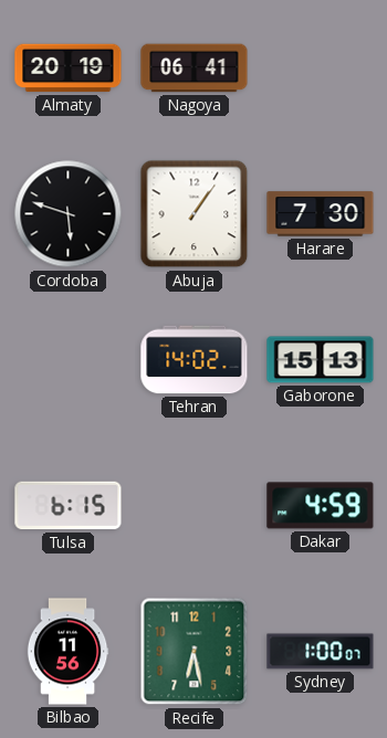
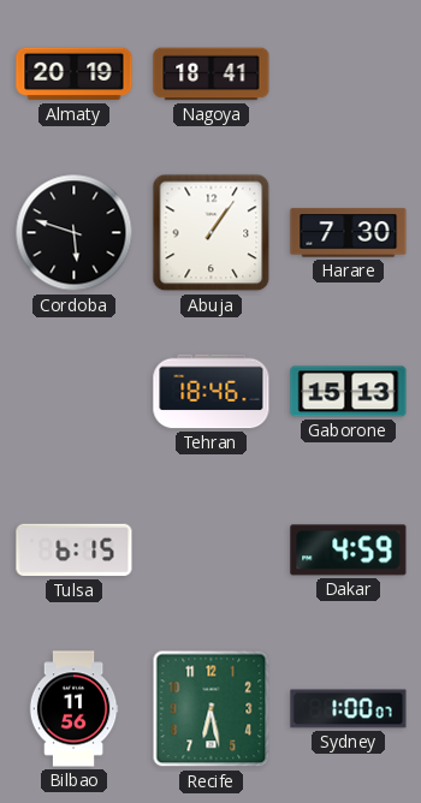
Nagoya: 06:41 -> 18:41 (212, 75)
Tehran: 14:02 -> 18:46 (212, 392)
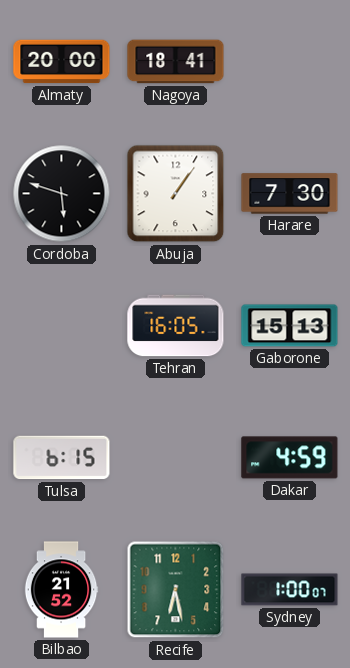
Almaty: 20:19 -> 20:00 (62, 62)
Tehran: 18:46 -> 16:05 (176, 326)
Bilbao: 11:56 -> 21:52 (61, 590)
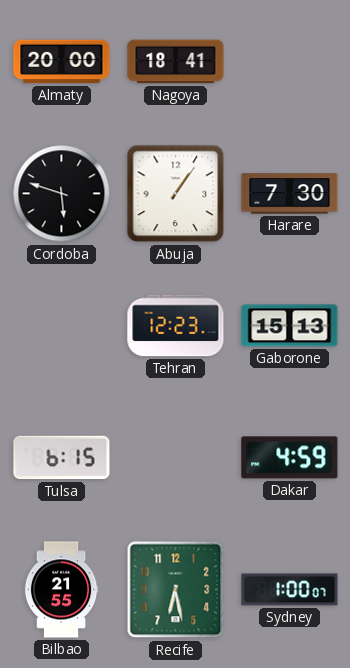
Tehran: 16:05 -> 12:23 (176, 326)
Bilbao: 21:52 -> 21:55 (61, 590)
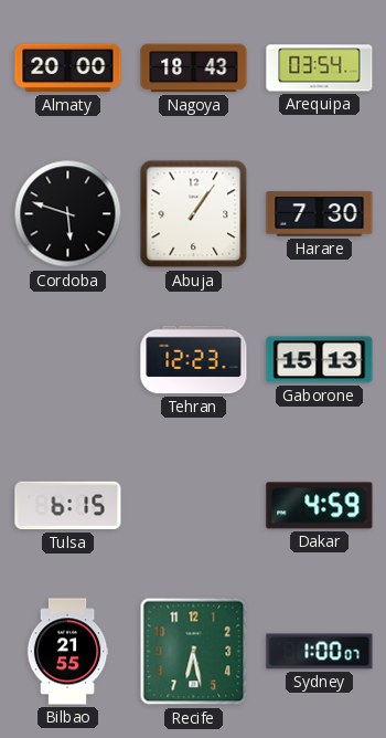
Nagoya: 18:41 -> 18:43 (194, 68)
Arequipa: none -> 03:54 (320, 68)
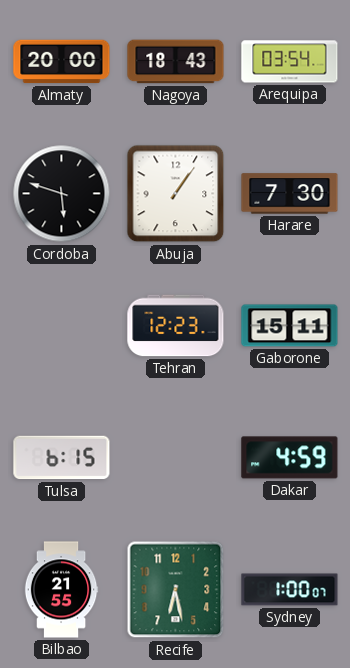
Gaborone: 15:13 -> 15:11 (290, 326)
